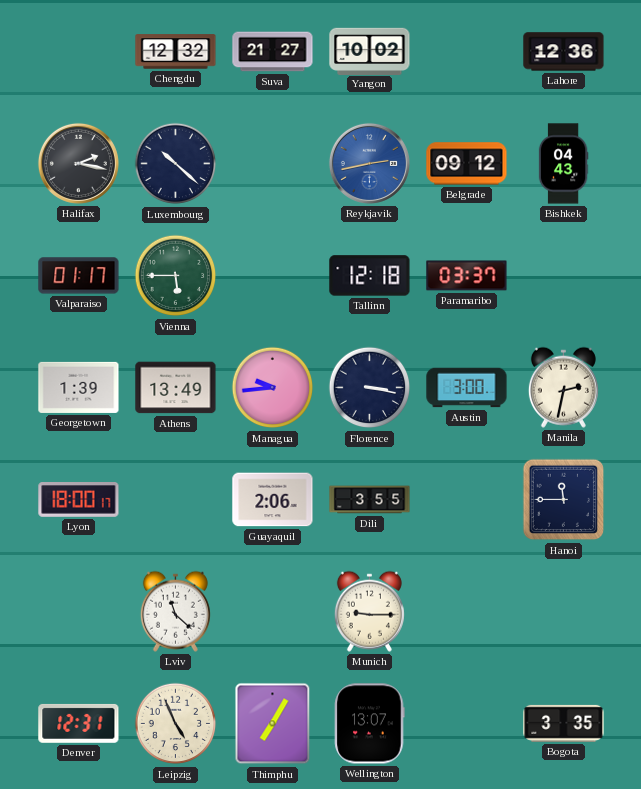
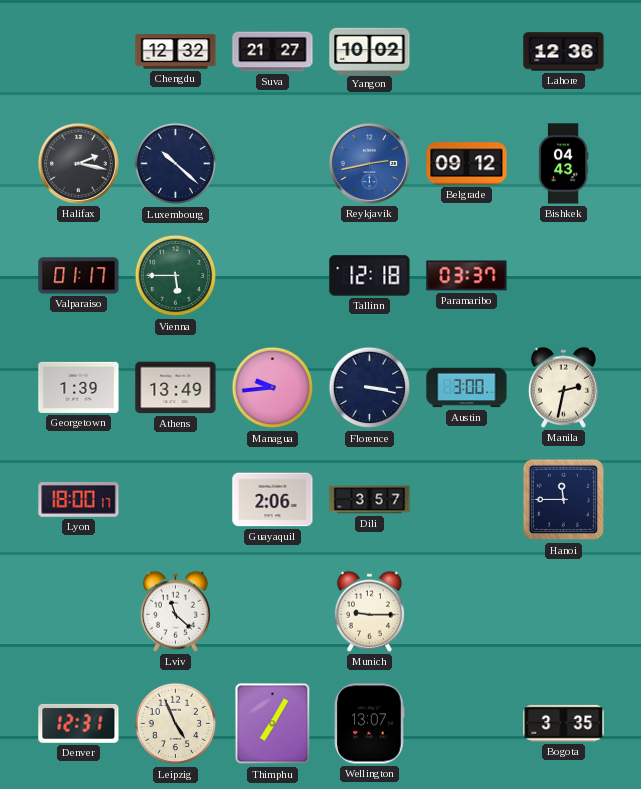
Dili: 3:55 -> 3:57 (370, 500)
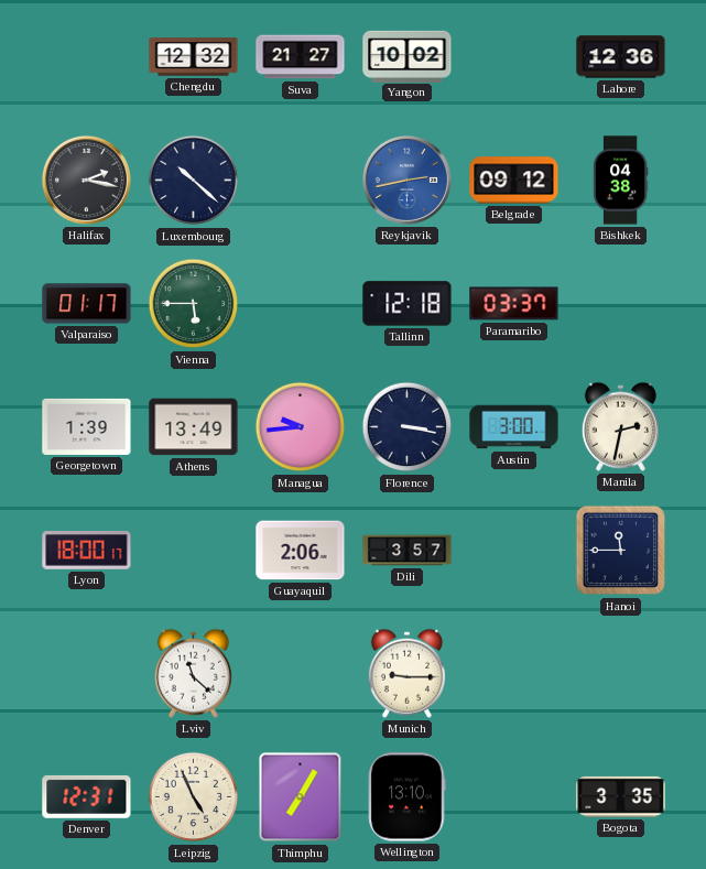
Bishkek: 04:43 -> 04:38 (620, 181)
Wellington: 13:07 -> 13:10 (408, 797)
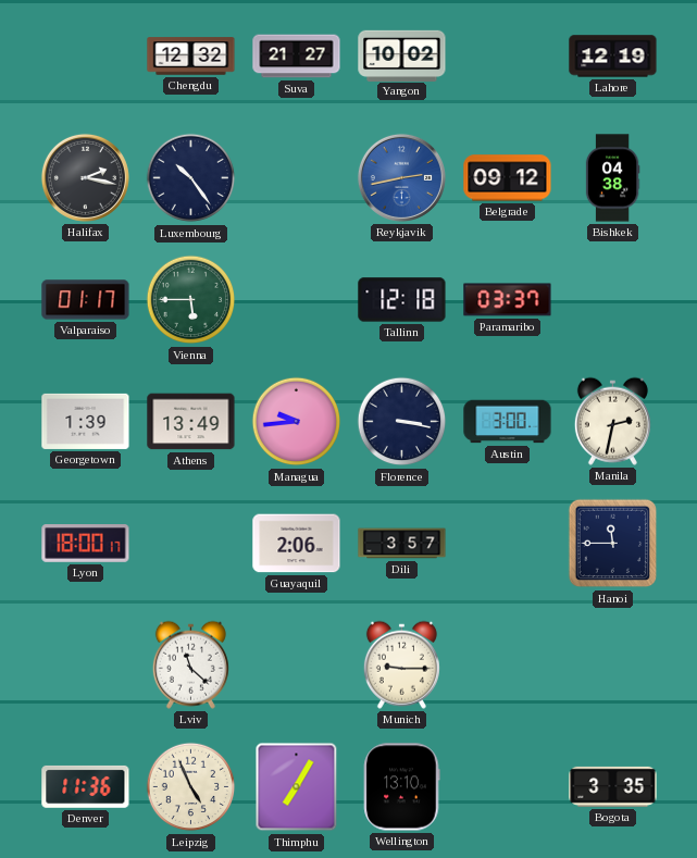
Lahore: 12:36 -> 12:19 (613, 57)
Luxembourg: 10:22 -> 10:24 (191, 178)
Denver: 12:31 -> 11:36 (86, 786)
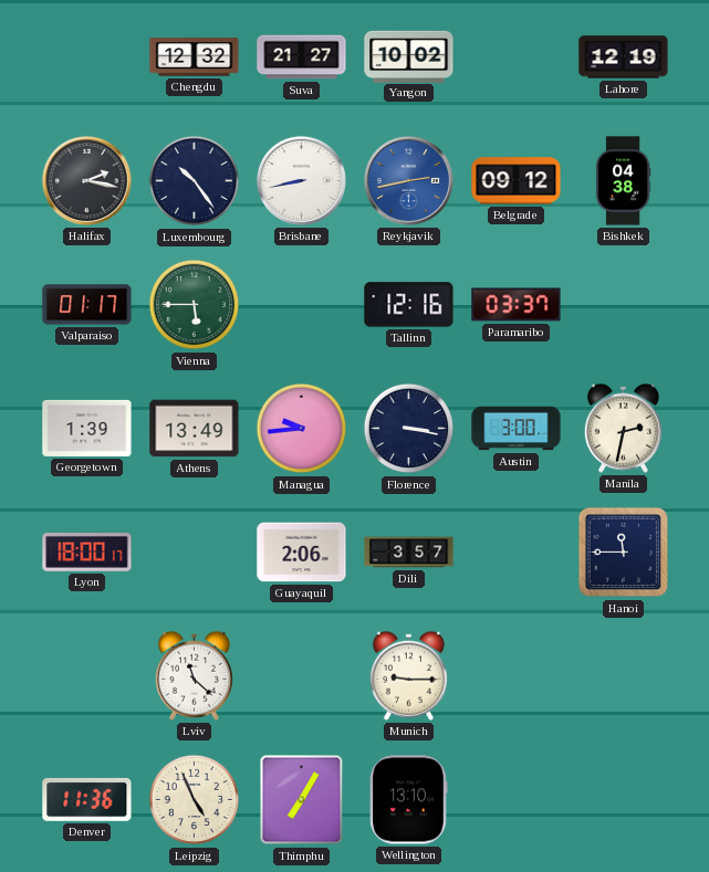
Brisbane: none -> 8:43 (301, 180)
Tallinn: 12:18 -> 12:16 (409, 305)
Bogota: 3:35 -> none (613, 786)
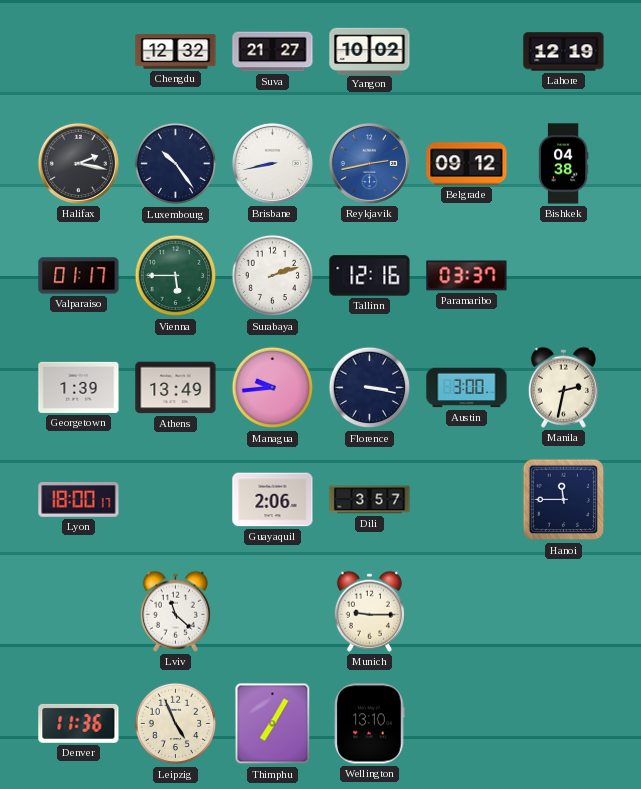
Surabaya: none -> 2:12 (273, 276)
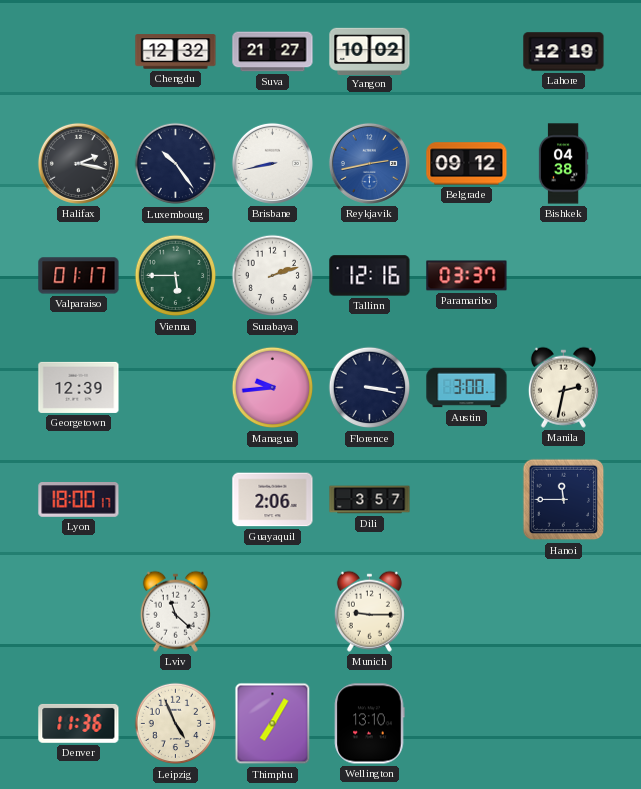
Georgetown: 1:39 -> 12:39 (79, 387)
Athens: 13:49 -> none (176, 388)
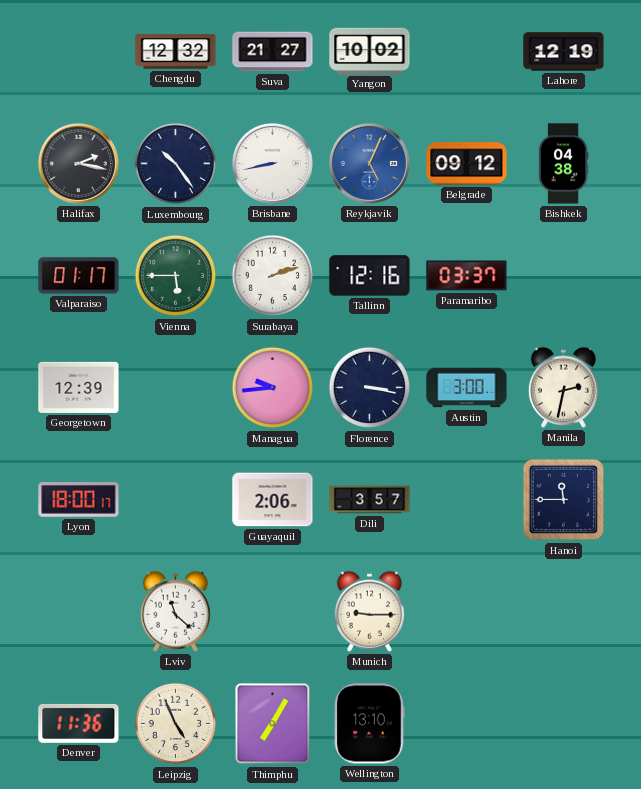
Reykjavik: 2:43 -> 5:04 (369, 163)
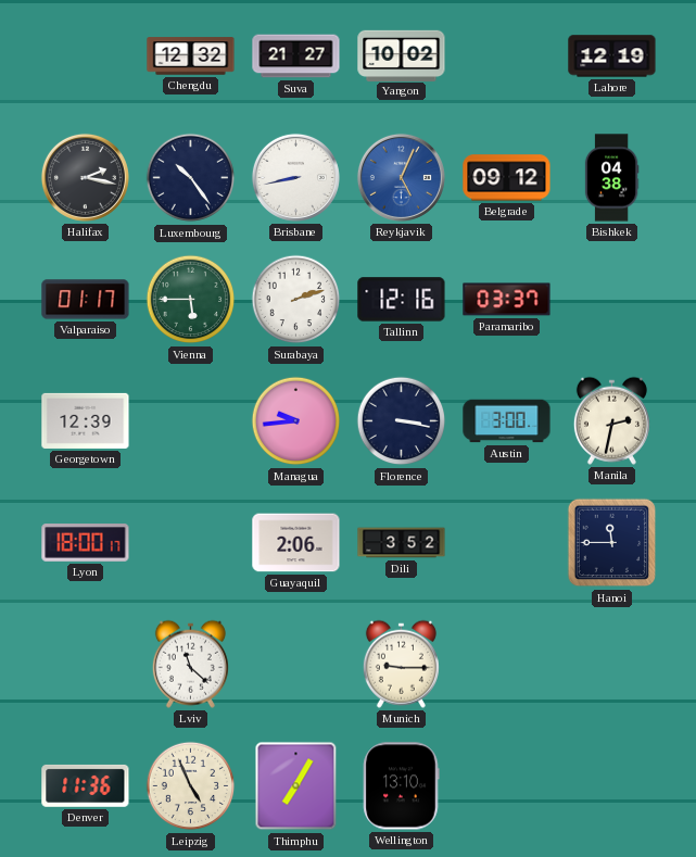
Dili: 3:57 -> 3:52 (402, 543)
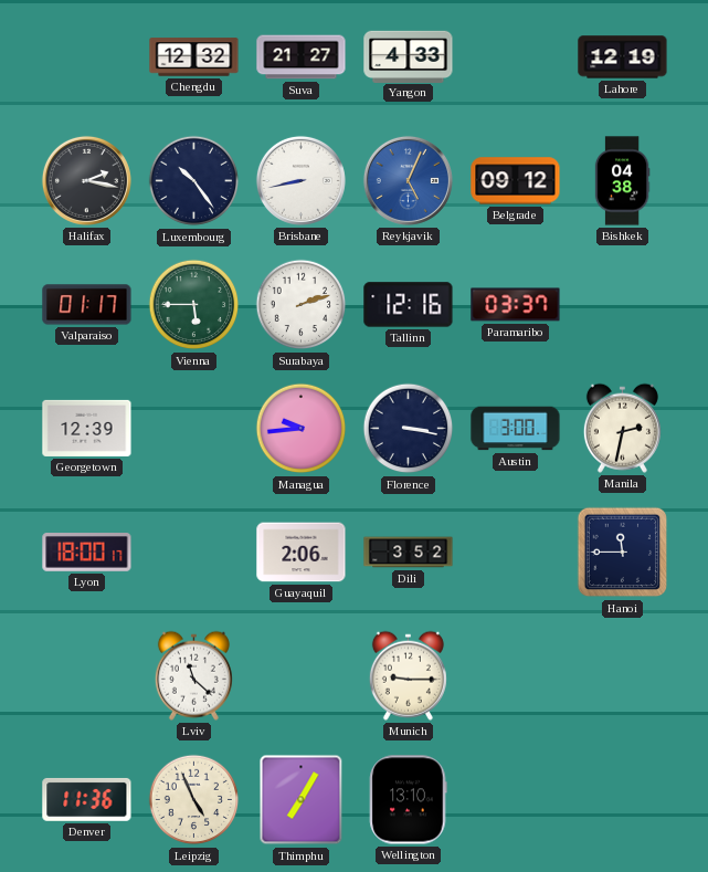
Yangon: 10:02 -> 4:33 (409, 56)
